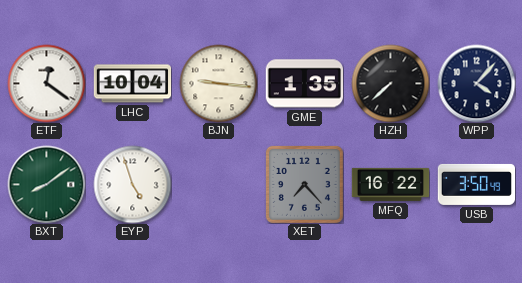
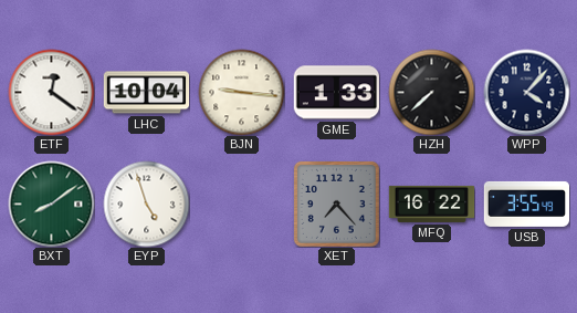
GME: 1:35 -> 1:33 (336, 93)
USB: 3:50 -> 3:55 (526, 204)
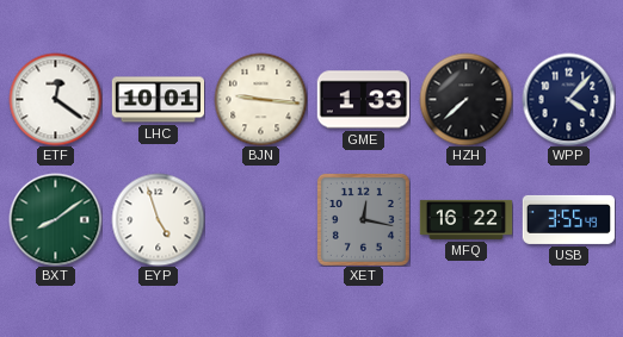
LHC: 10:04 -> 10:01 (158, 100)
XET: 7:23 -> 12:17 (363, 219)
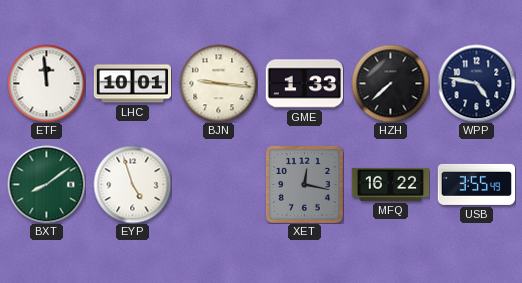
ETF: 12:21 -> 11:59 (46, 83)
WPP: 4:07 -> 4:47 (476, 83)
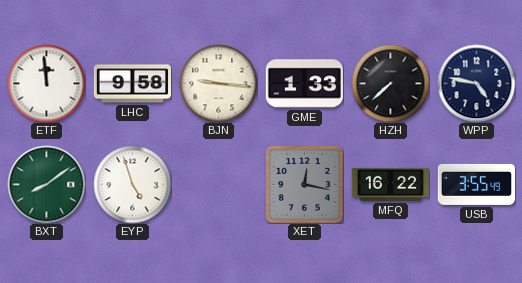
LHC: 10:01 -> 9:58 (132, 84)
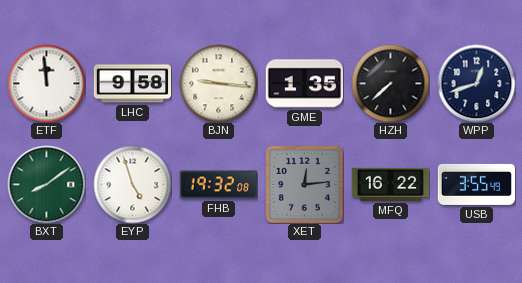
GME: 1:33 -> 1:35 (304, 84)
WPP: 4:47 -> 12:42 (476, 83)
FHB: none -> 19:32 (218, 185)
XET: 12:17 -> 12:14 (304, 184)
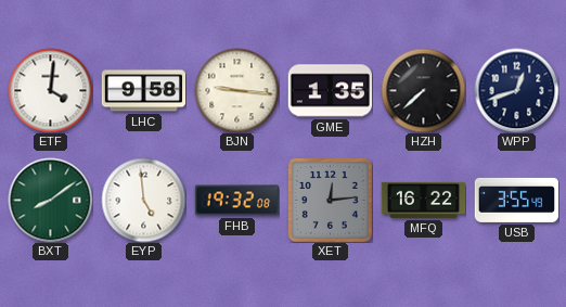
ETF: 11:59 -> 4:01 (50, 90)
EYP: 4:57 -> 4:59 (143, 200)
